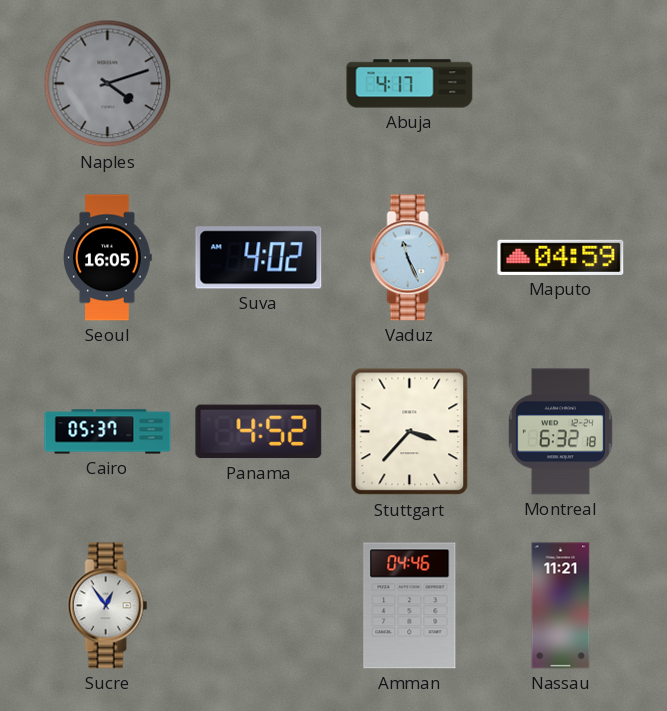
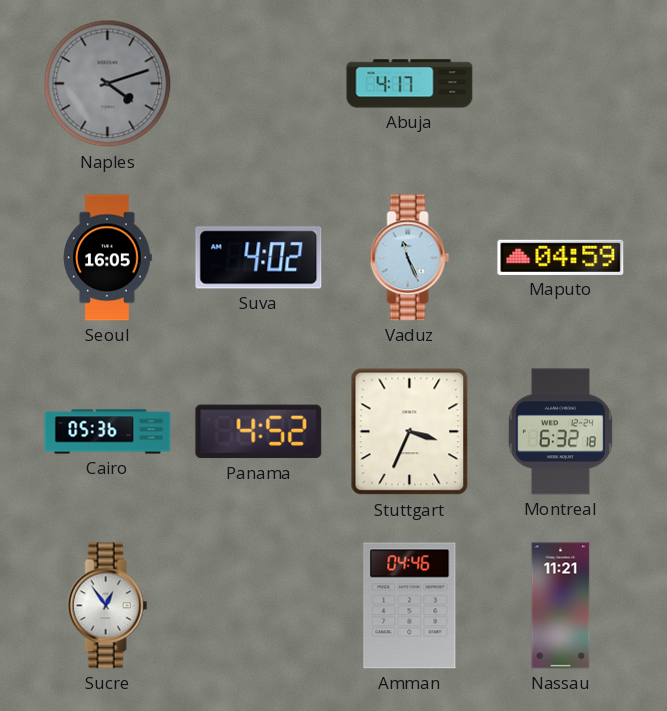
Cairo: 05:37 -> 05:36 (108, 432)
Stuttgart: 3:37 -> 3:34 (410, 432)
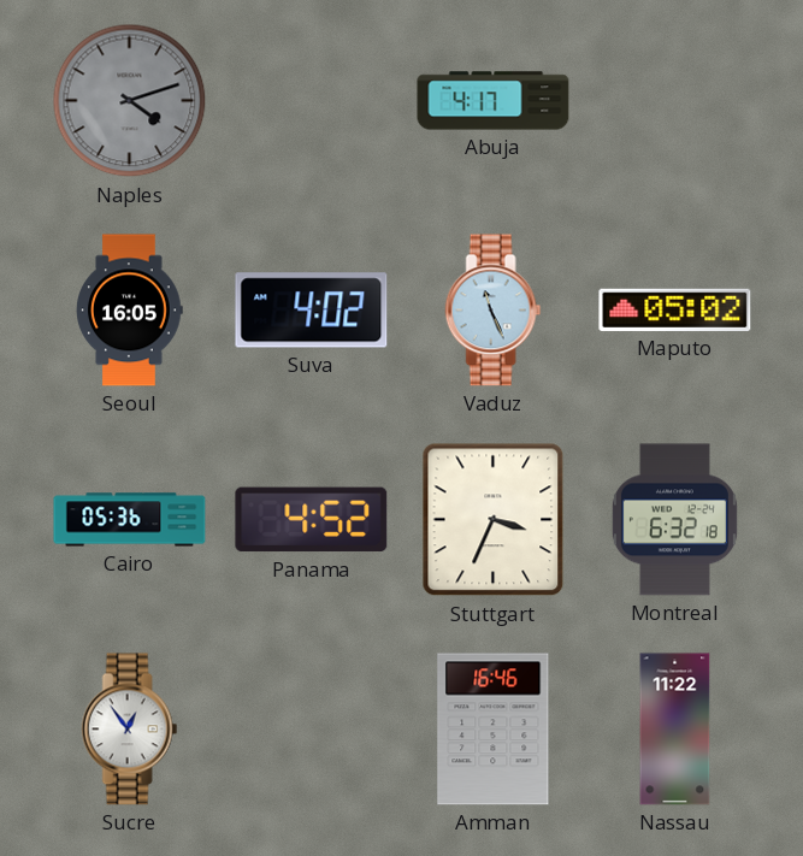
Maputo: 04:59 -> 05:02 (675, 309)
Amman: 04:46 -> 16:46 (494, 730)
Nassau: 11:21 -> 11:22 (675, 730)
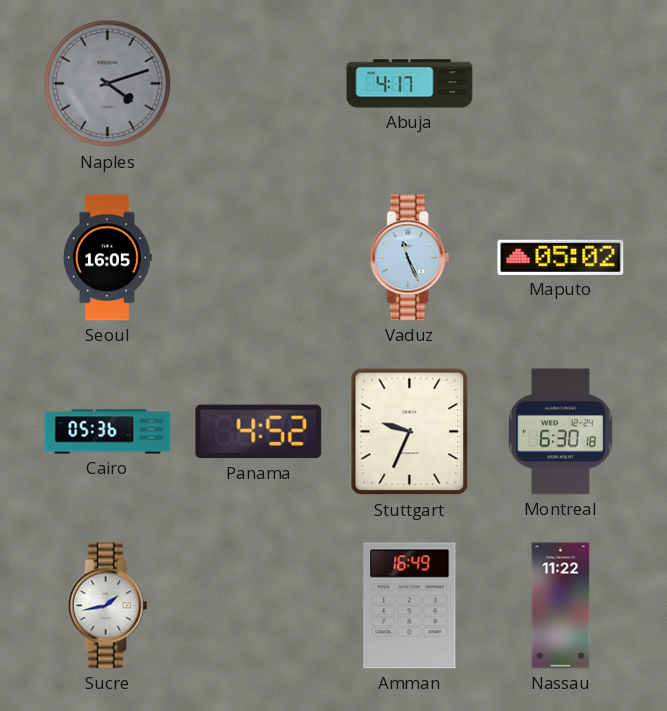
Suva: 4:02 -> none (312, 311)
Stuttgart: 3:34 -> 9:34 (410, 432)
Montreal: 6:32 -> 6:30 (560, 432)
Sucre: 12:54 -> 1:43 (108, 606)
Amman: 16:46 -> 16:49 (410, 606)
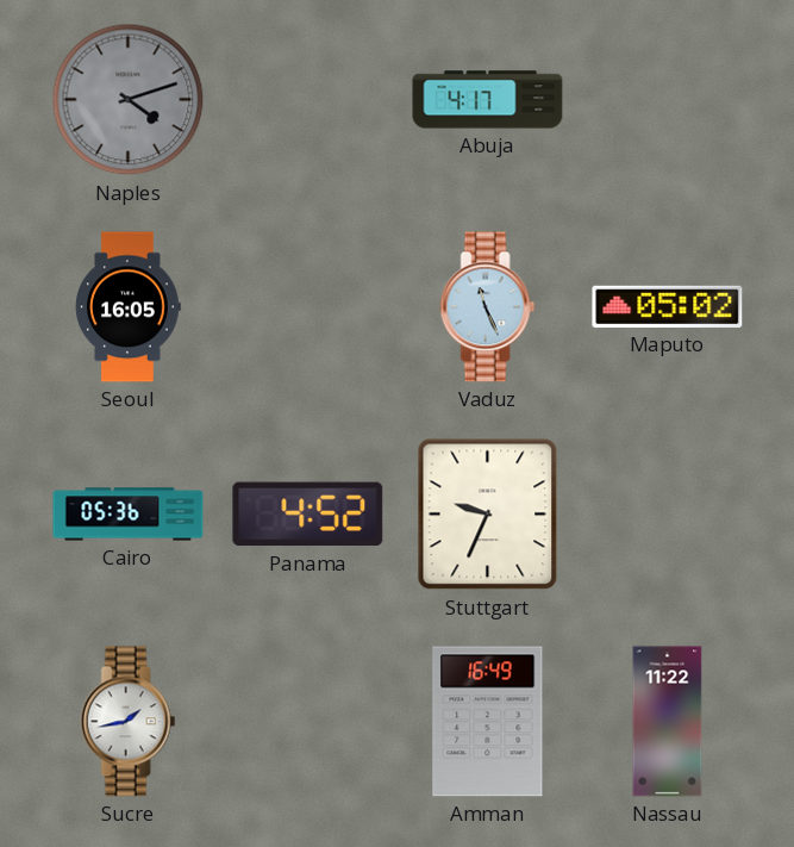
Montreal: 6:30 -> none (560, 432)
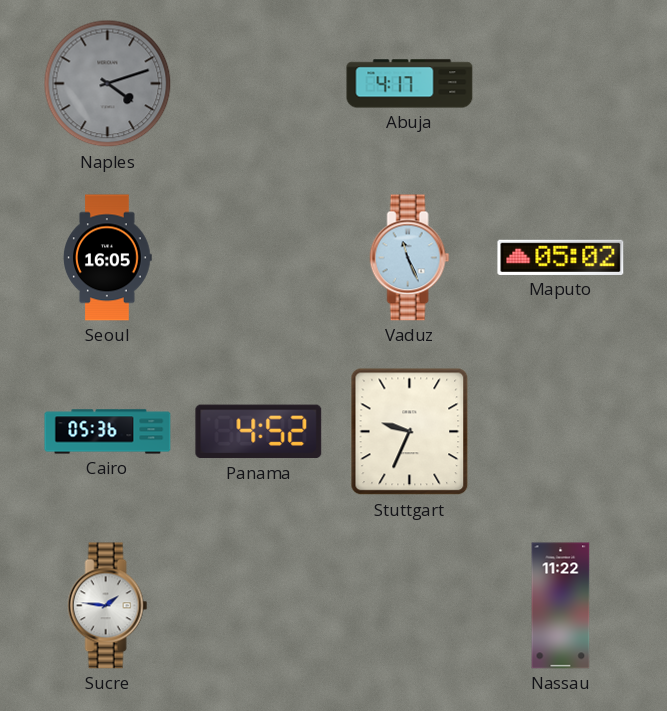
Sucre: 1:43 -> 1:46 (108, 606)
Amman: 16:49 -> none (488, 722)
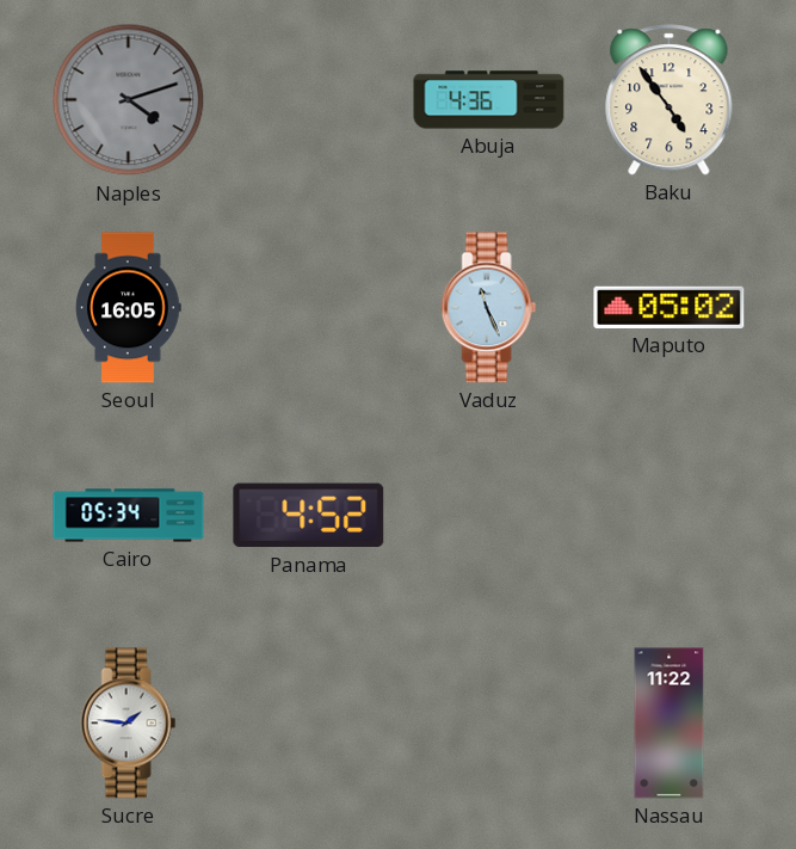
Abuja: 4:17 -> 4:36 (489, 100)
Baku: none -> 4:54 (669, 100)
Cairo: 05:36 -> 05:34 (129, 516)
Stuttgart: 9:34 -> none (410, 432)
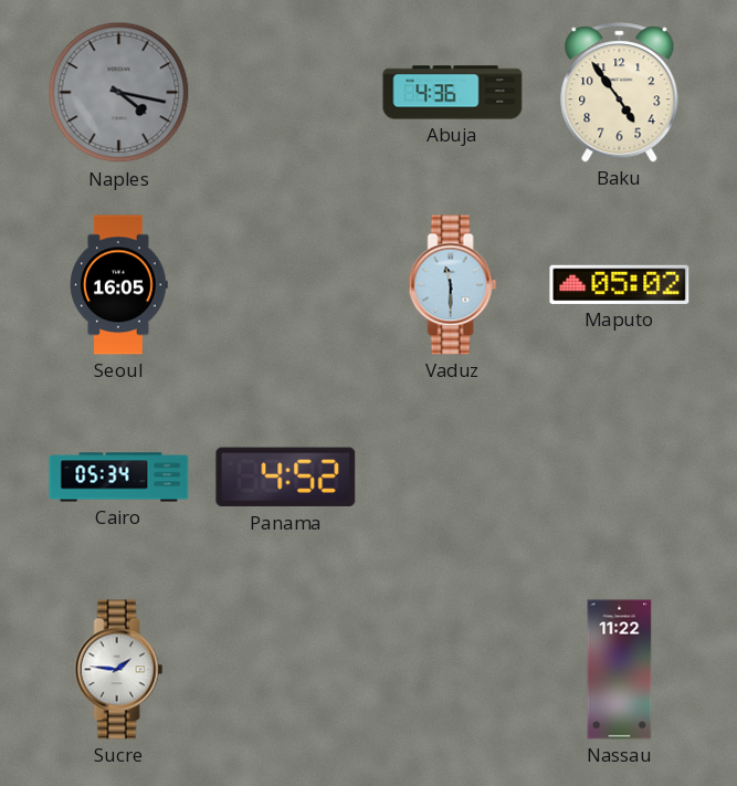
Naples: 4:12 -> 4:17 (119, 93)
Vaduz: 11:26 -> 11:30 (453, 285)
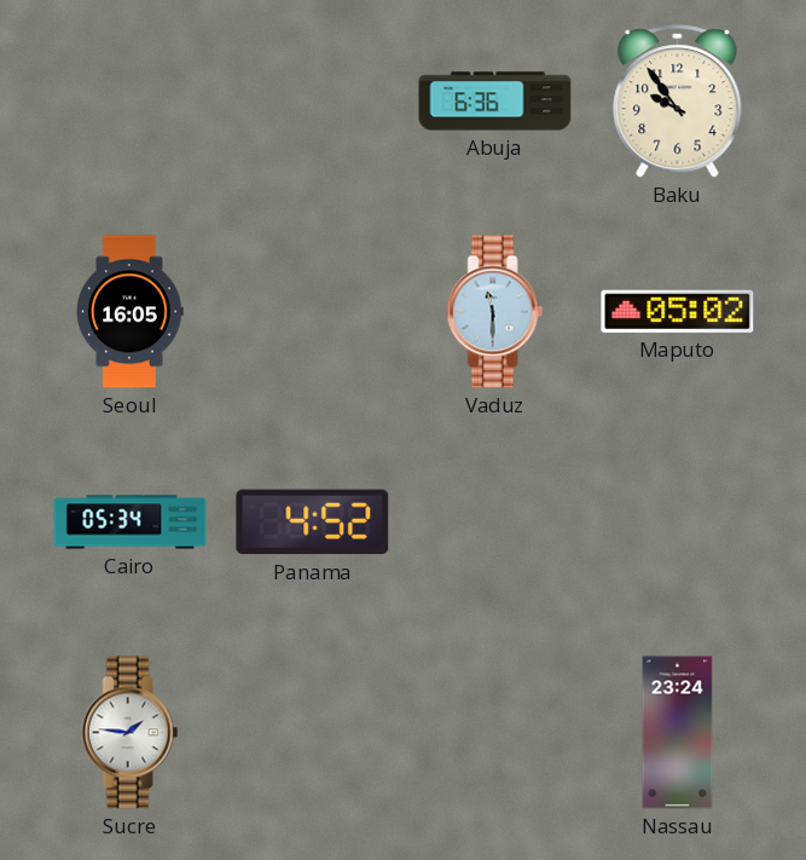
Naples: 4:17 -> none (119, 93)
Abuja: 4:36 -> 6:36 (495, 102)
Baku: 4:54 -> 9:54 (678, 102)
Nassau: 11:22 -> 23:24 (678, 733)
